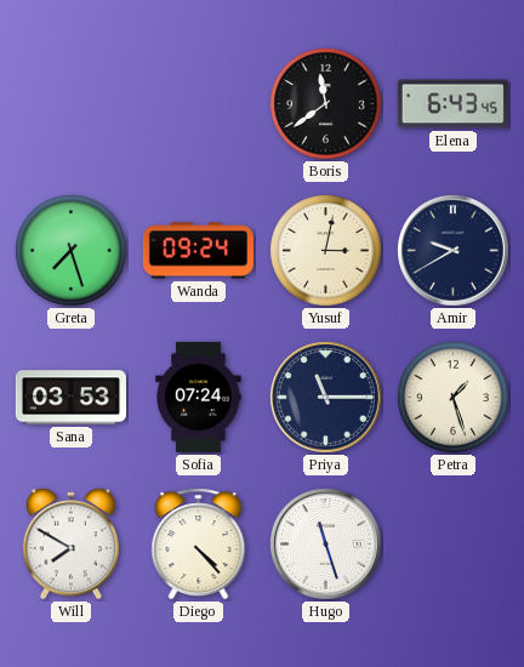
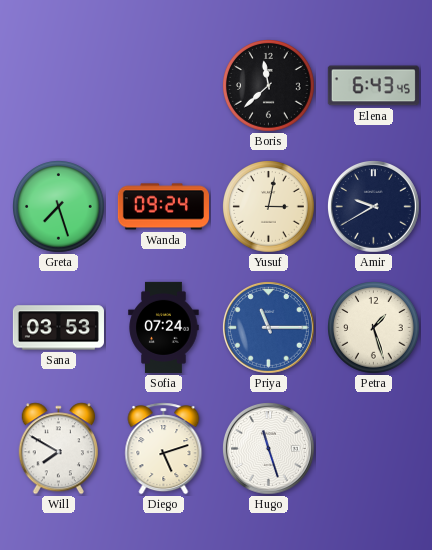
Boris: 11:39 -> 11:38 (269, 86)
Priya dial: navy -> blue (269, 328)
Diego: 4:23 -> 5:12 (164, 449)
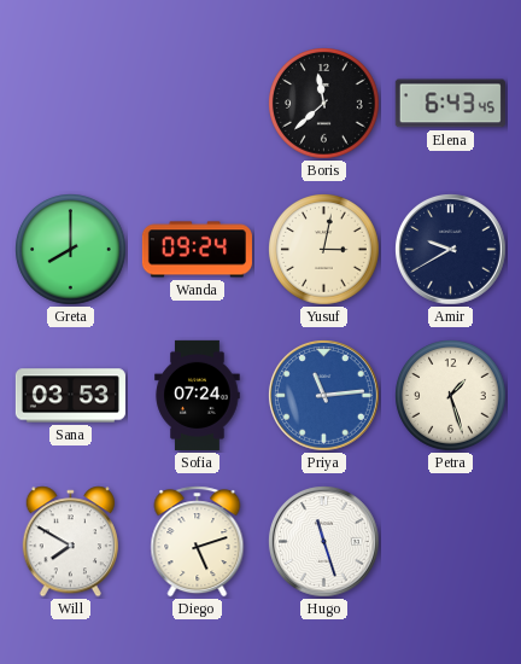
Greta: 7:27 -> 8:00 (71, 250)
Priya: 11:15 -> 11:14 (324, 396)
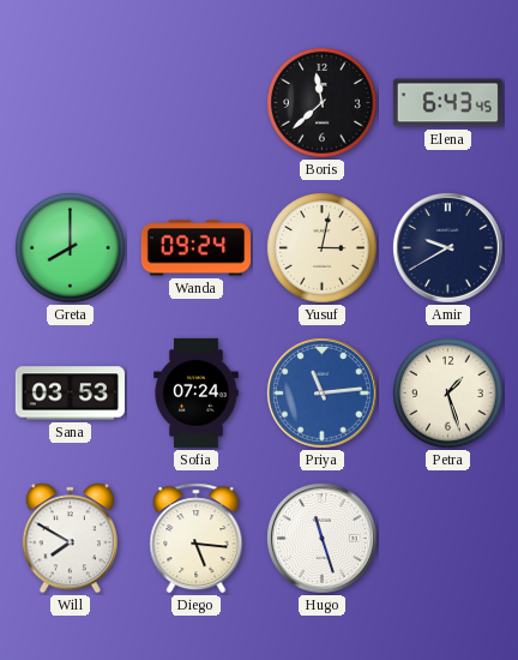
Diego: 5:12 -> 5:16 (197, 539)
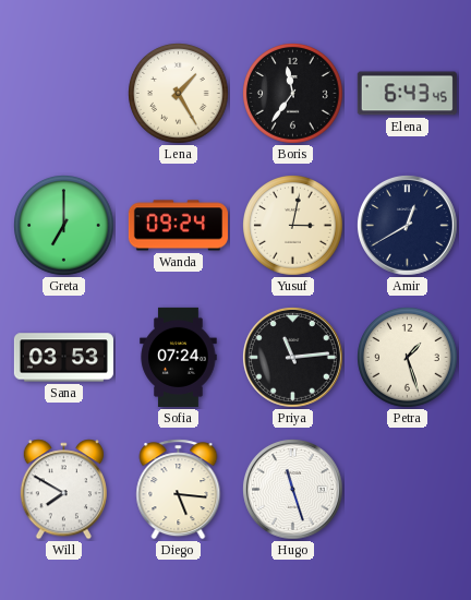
Lena: none -> 1:25 (179, 94)
Boris: 11:38 -> 11:36 (293, 94)
Greta: 8:00 -> 7:00 (64, 226)
Amir: 9:40 -> 12:40 (408, 226)
Priya dial: blue -> black (293, 358)
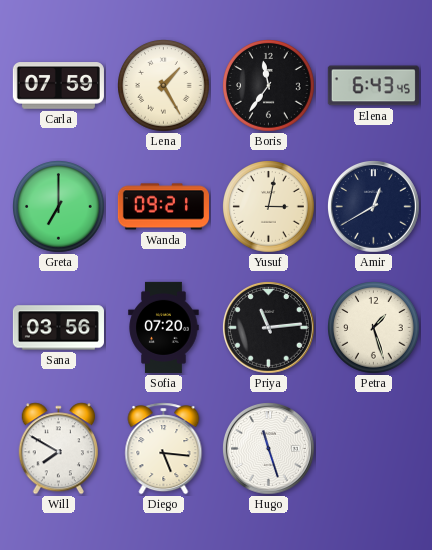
Carla: none -> 07:59 (58, 86)
Wanda: 09:24 -> 09:21 (163, 207)
Sana: 03:53 -> 03:56 (58, 328)
Sofia: 07:24 -> 07:20 (164, 327)
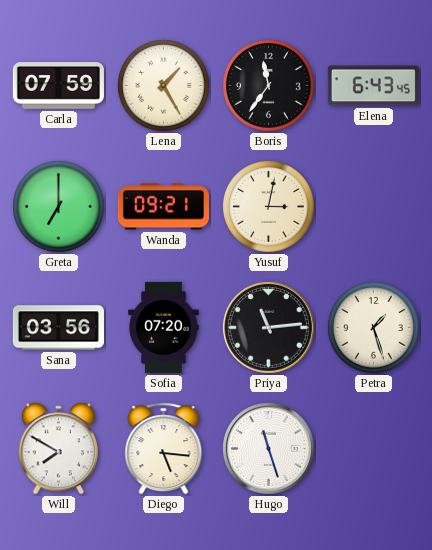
Amir: 12:40 -> none (374, 207)
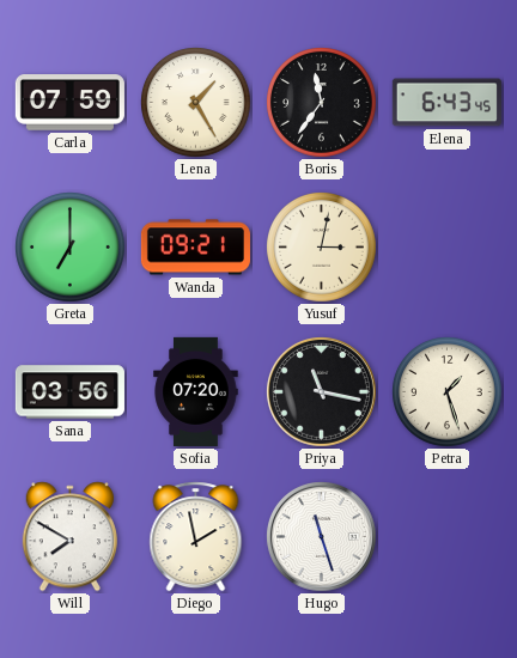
Priya: 11:14 -> 11:17 (322, 392)
Diego: 5:16 -> 1:58 (196, 537)
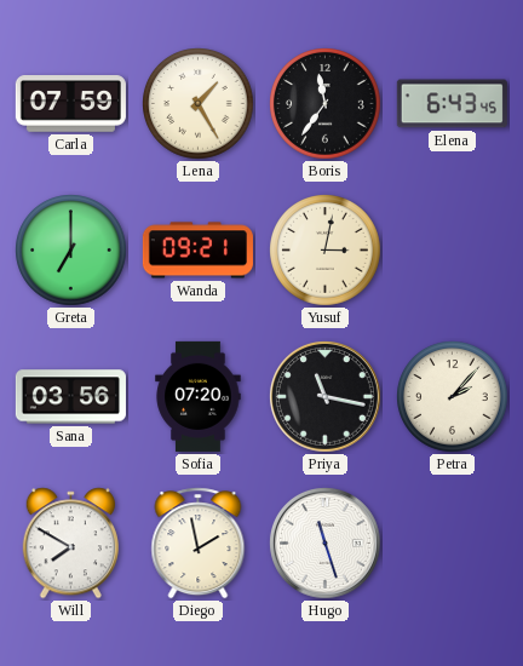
Petra: 1:27 -> 2:07 (453, 397)
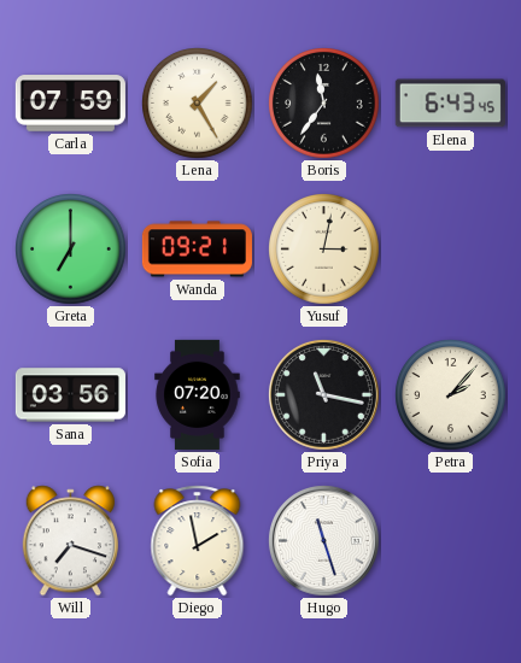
Will: 7:50 -> 7:18 (70, 541)
